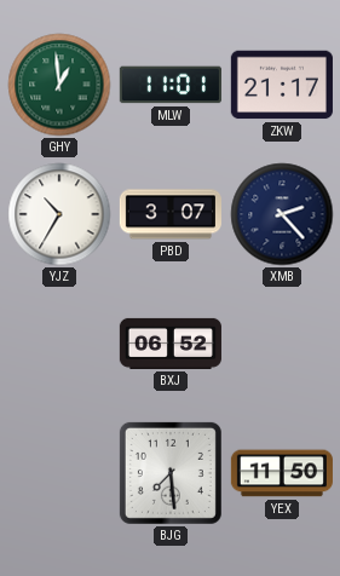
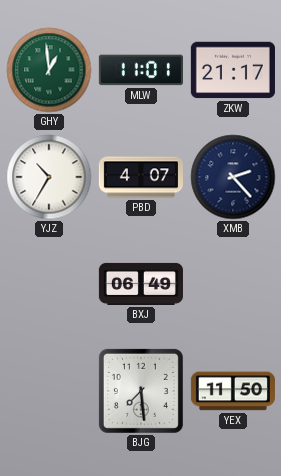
PBD: 3:07 -> 4:07 (141, 177)
BXJ: 06:52 -> 06:49 (141, 284)
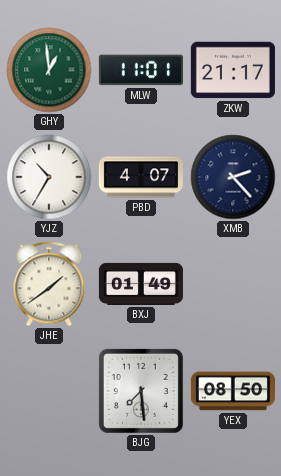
JHE: none -> 1:39 (49, 284)
BXJ: 06:49 -> 01:49 (141, 284)
YEX: 11:50 -> 08:50 (233, 391)
